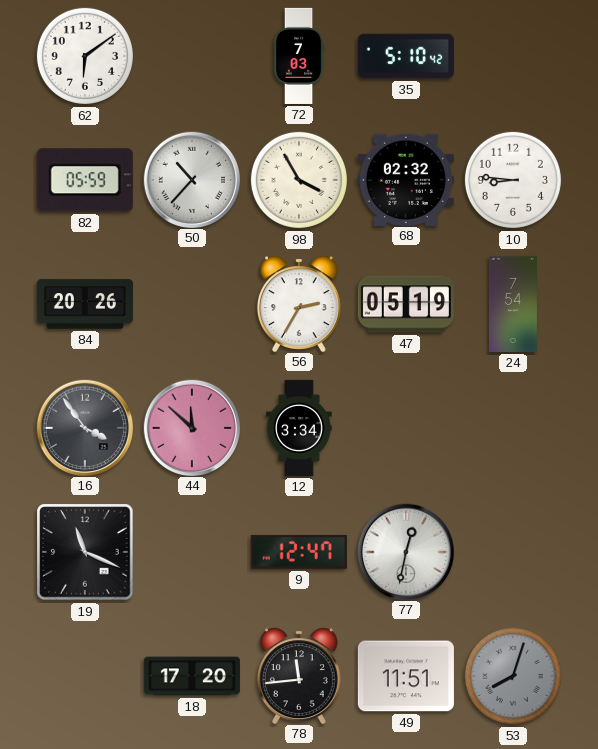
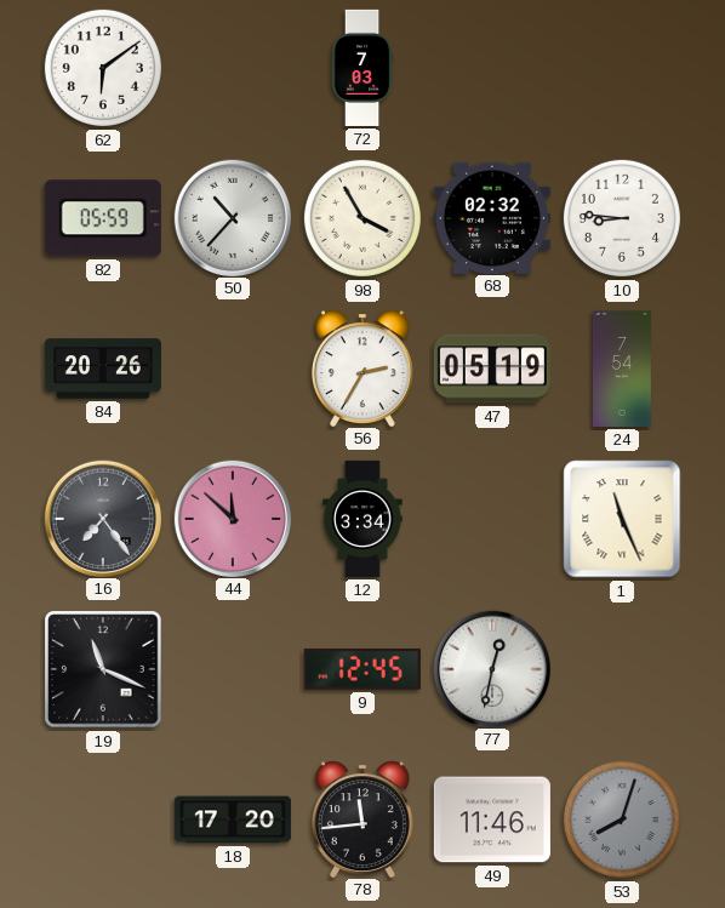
35: 5:10 -> none (406, 56)
16: 3:54 -> 7:24 (102, 518)
1: none -> 11:26 (622, 519)
9: 12:47 -> 12:45 (362, 669)
49: 11:51 -> 11:46 (492, 820)
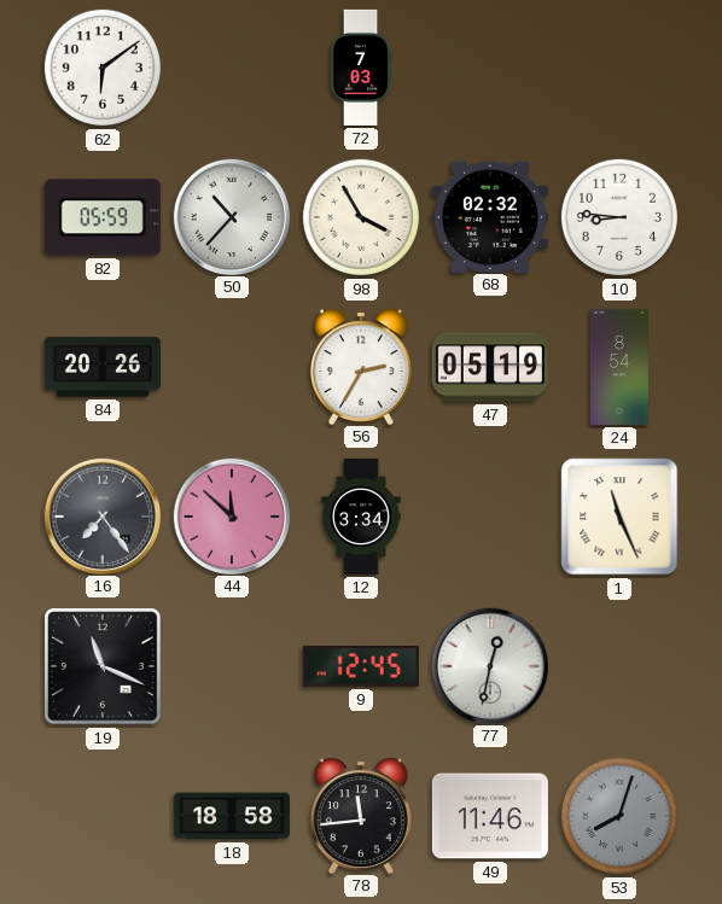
24: 7:54 -> 8:54 (619, 367)
18: 17:20 -> 18:58 (232, 816)
